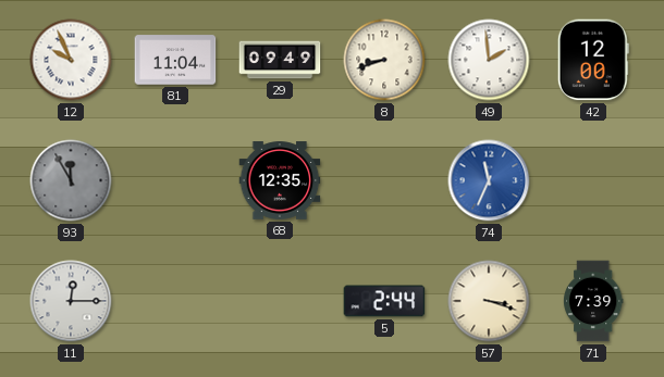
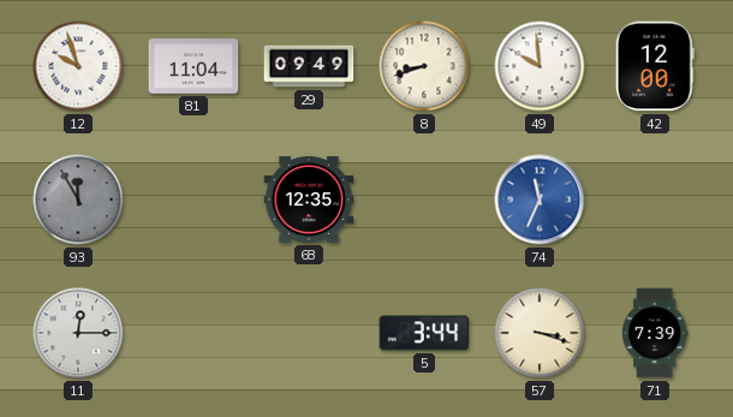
12: 9:56 -> 9:57 (78, 66)
49: 1:59 -> 9:59 (540, 66)
5: 2:44 -> 3:44 (424, 333)
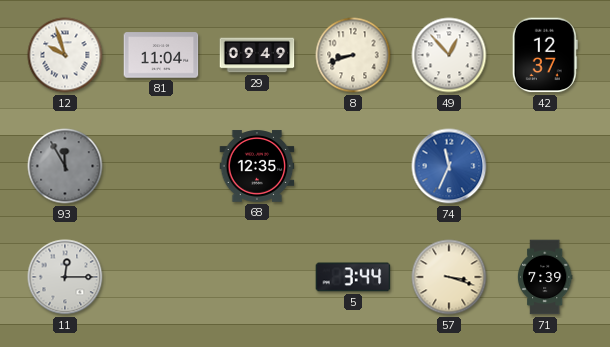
49: 9:59 -> 12:53 (449, 55)
42: 12:00 -> 12:37 (545, 55)
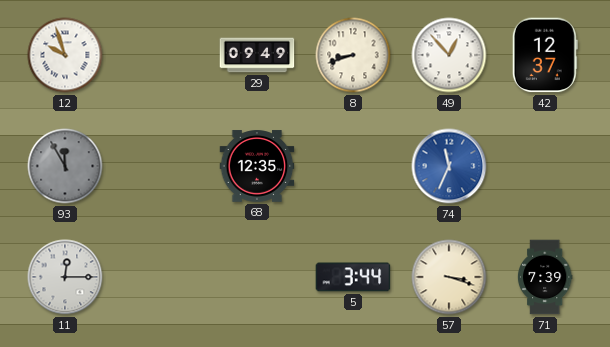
81: 11:04 -> none (161, 55)
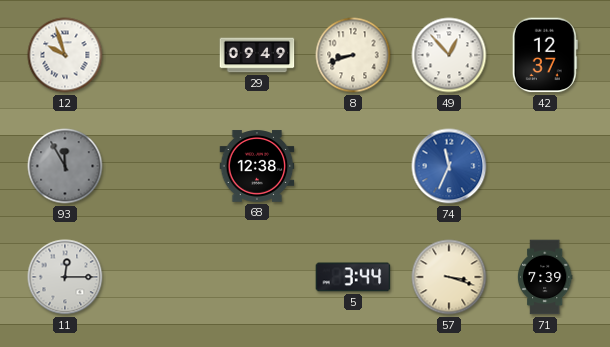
68: 12:35 -> 12:38 (257, 166)
